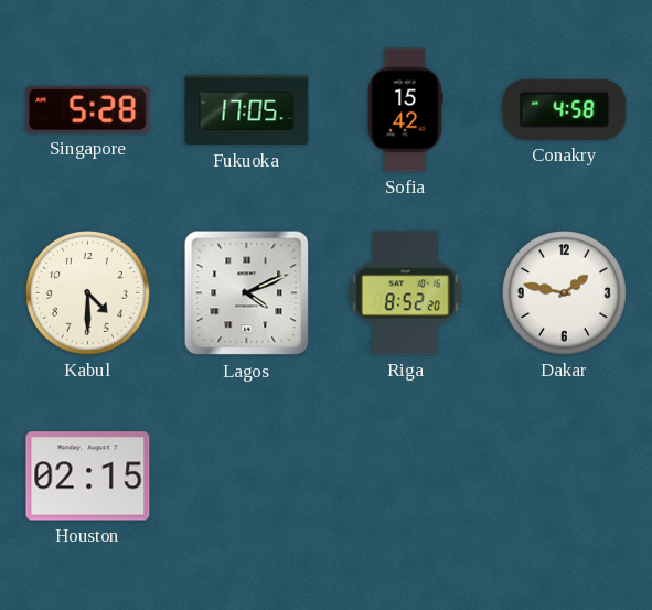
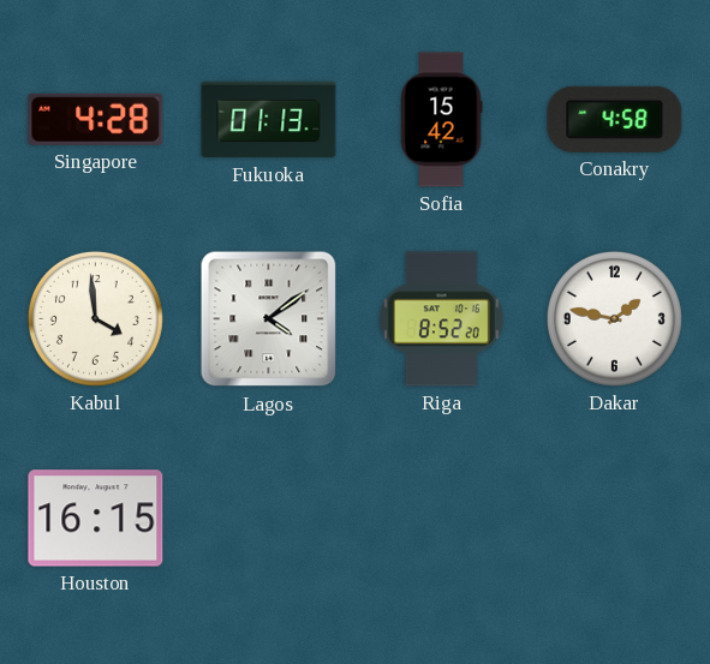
Singapore: 5:28 -> 4:28 (96, 119)
Fukuoka: 17:05 -> 01:13 (269, 120)
Kabul: 4:30 -> 3:59 (95, 318)
Lagos: 4:11 -> 4:09 (269, 319)
Houston: 02:15 -> 16:15 (96, 519)
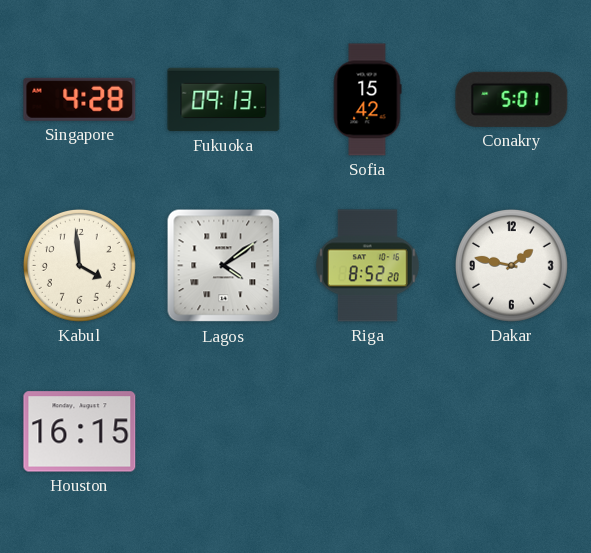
Fukuoka: 01:13 -> 09:13 (224, 100)
Conakry: 4:58 -> 5:01 (512, 99)
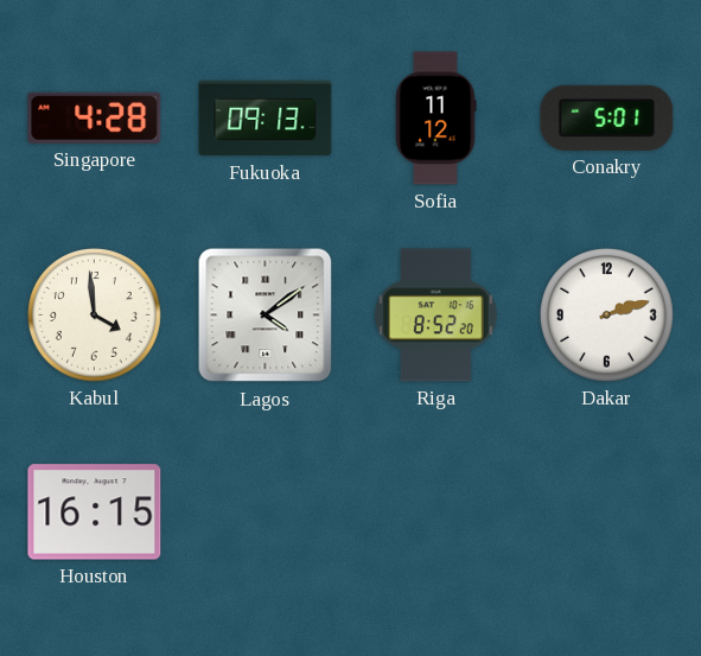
Sofia: 15:42 -> 11:12 (435, 119)
Dakar: 1:47 -> 2:12 (606, 314)
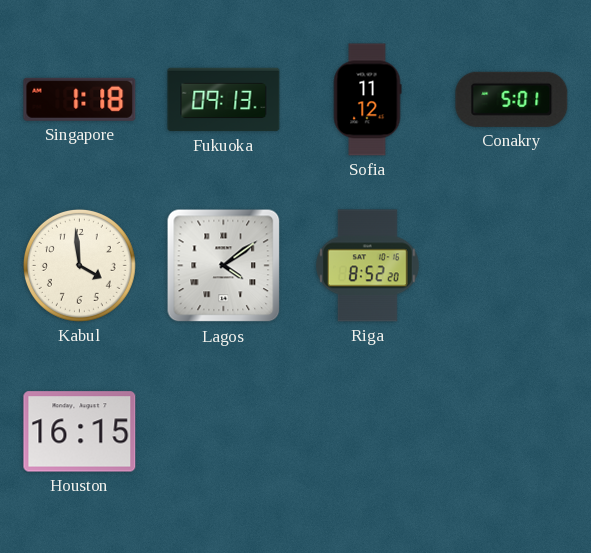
Singapore: 4:28 -> 1:18 (80, 99)
Dakar: 2:12 -> none (606, 314)
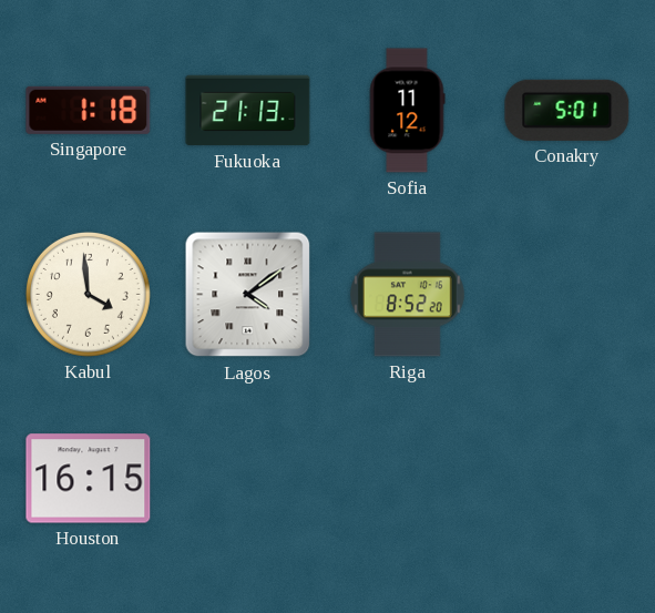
Fukuoka: 09:13 -> 21:13 (248, 111)
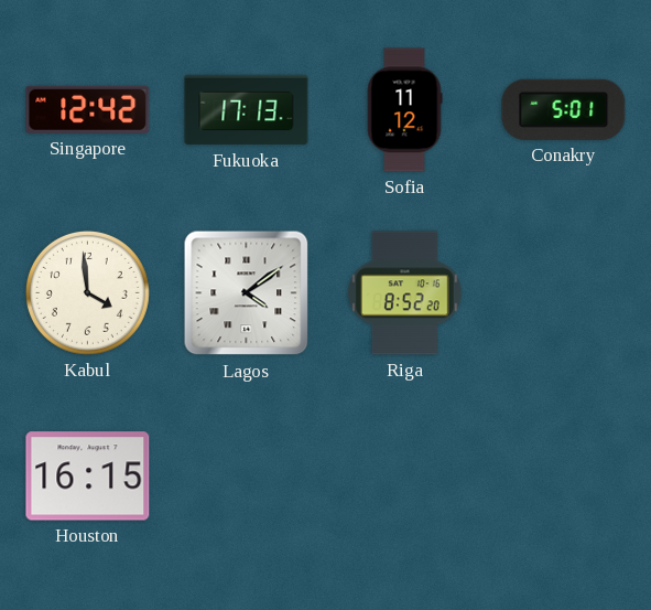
Singapore: 1:18 -> 12:42 (88, 109)
Fukuoka: 21:13 -> 17:13 (247, 110)
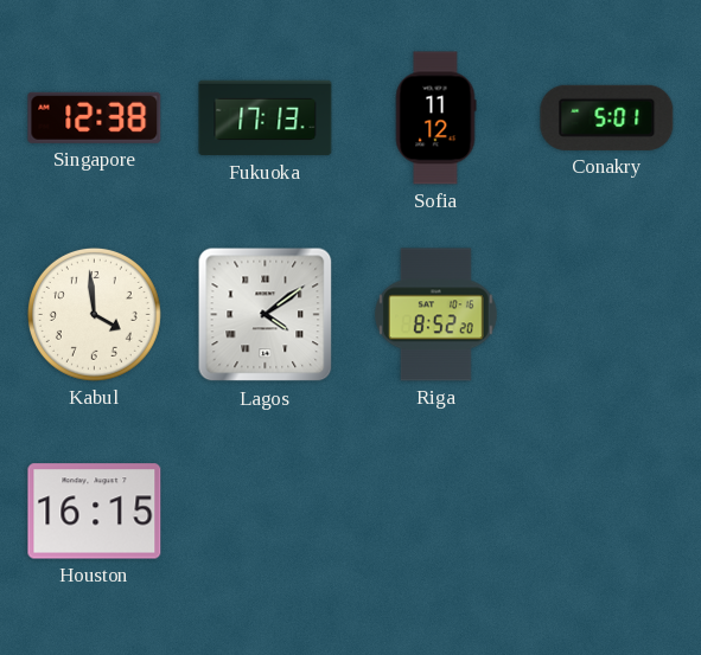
Singapore: 12:42 -> 12:38 (95, 117)
